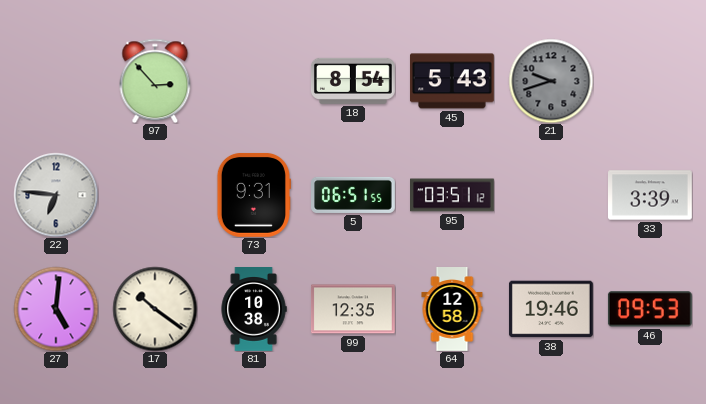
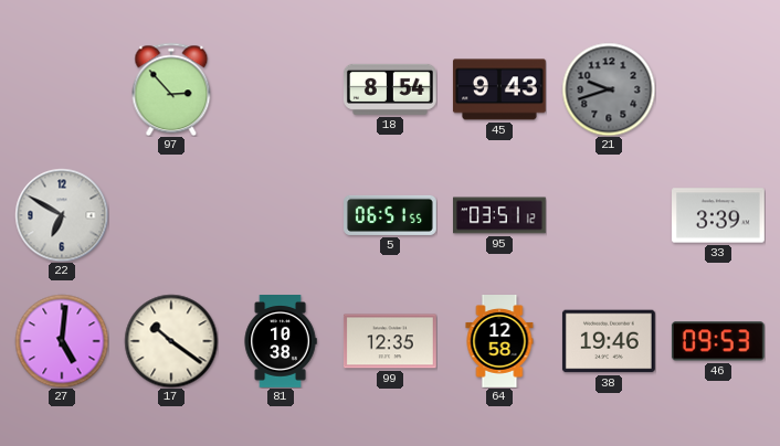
45: 5:43 -> 9:43 (499, 89)
22: 6:46 -> 6:50 (62, 215)
73: 9:31 -> none (254, 195)
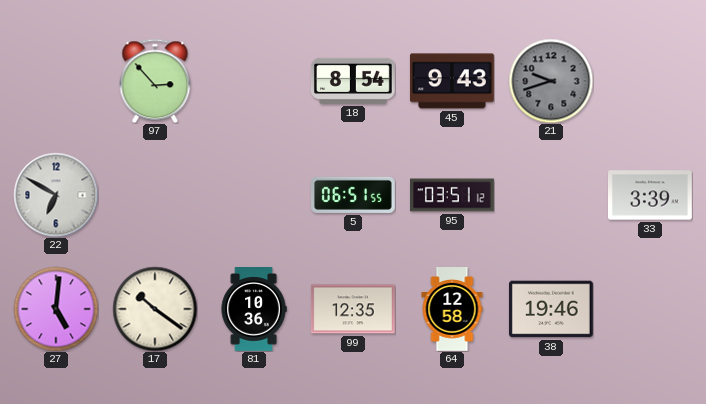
81: 10:38 -> 10:36 (254, 310)
46: 09:53 -> none (718, 341)
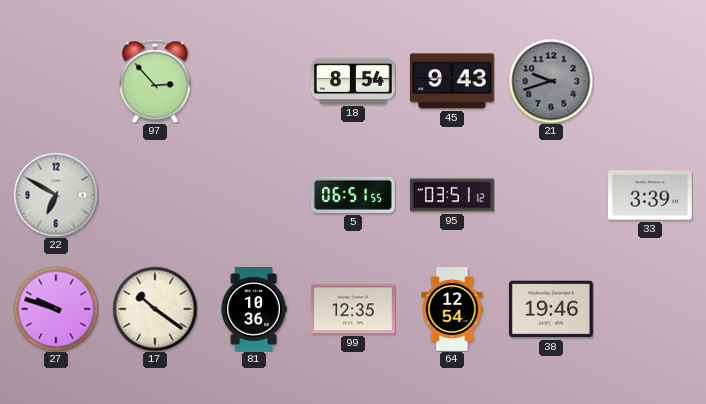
27: 5:01 -> 9:48 (56, 309)
64: 12:58 -> 12:54 (452, 310)
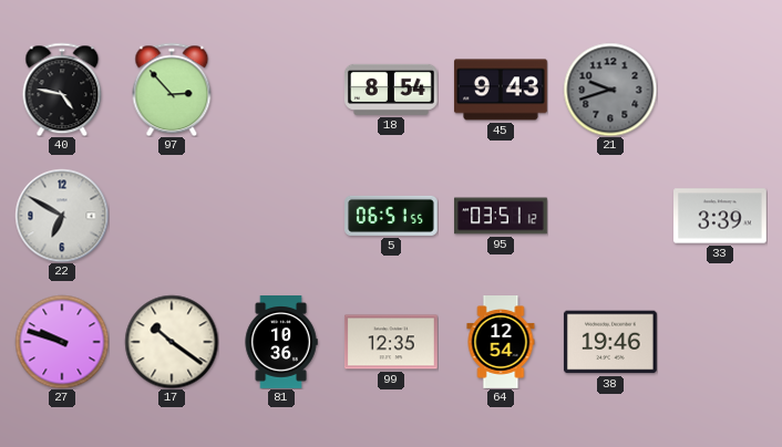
40: none -> 4:47 (62, 90)
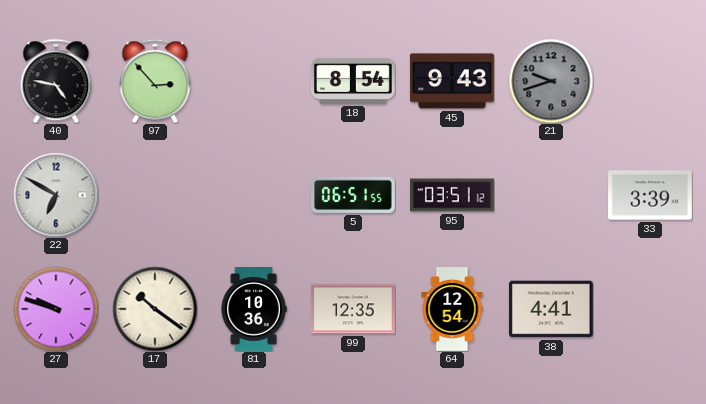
38: 19:46 -> 4:41 (551, 309)
